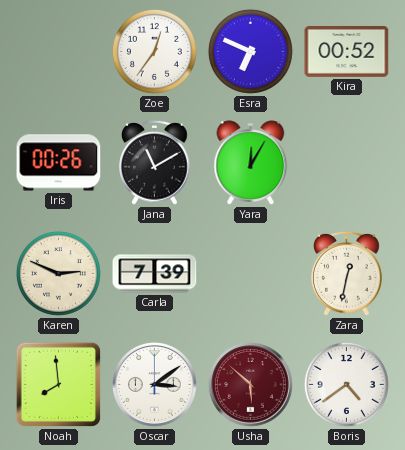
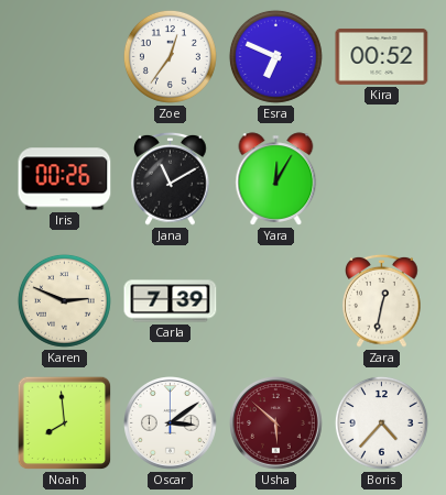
Boris: 4:39 -> 4:37 (381, 422)
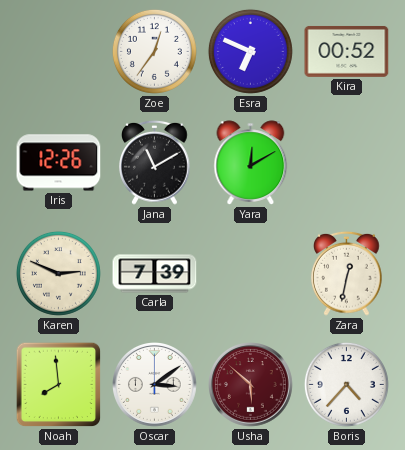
Iris: 00:26 -> 12:26 (59, 163)
Yara: 12:05 -> 12:10 (251, 163)
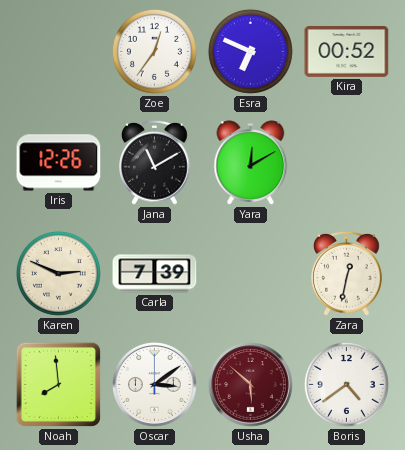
Boris: 4:37 -> 4:39 (346, 384)
